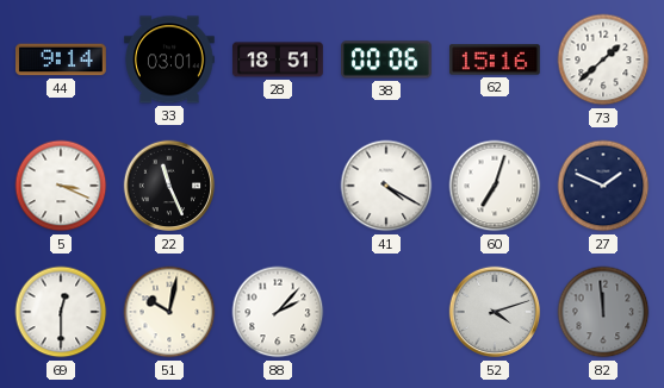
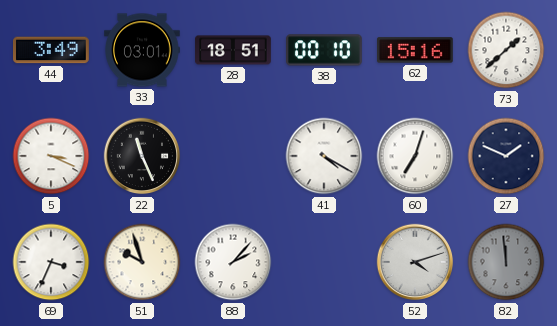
44: 9:14 -> 3:49 (52, 50)
38: 00:06 -> 00:10 (325, 50)
69: 12:30 -> 3:34 (51, 262)
51: 10:02 -> 9:57 (142, 262)
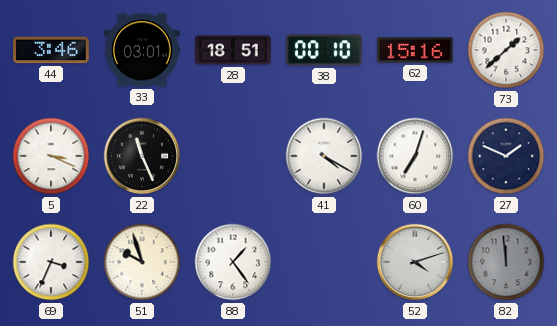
44: 3:49 -> 3:46 (52, 50)
88: 2:07 -> 1:24 (233, 262)
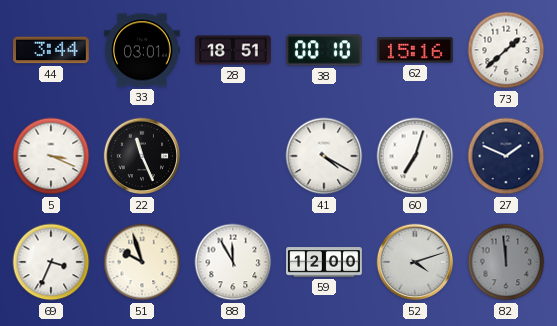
44: 3:46 -> 3:44 (52, 50)
88: 1:24 -> 11:55 (233, 262)
59: none -> 12:00 (324, 262)
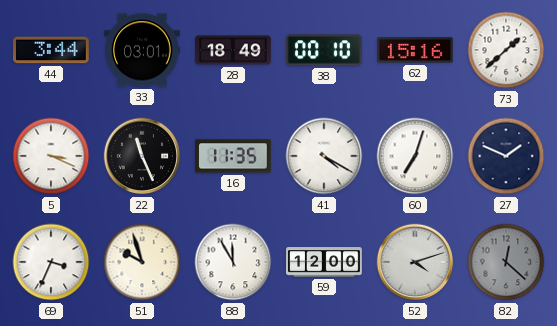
28: 18:51 -> 18:49 (233, 50)
16: none -> 11:35 (233, 156)
82: 11:59 -> 12:22 (506, 262)
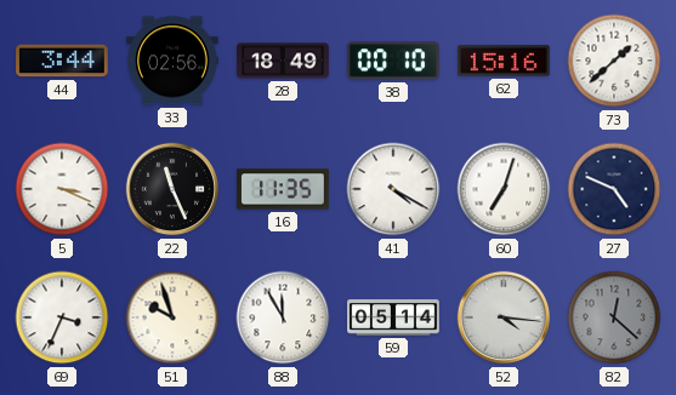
33: 03:01 -> 02:56 (172, 61)
27: 1:49 -> 4:49 (614, 189)
59: 12:00 -> 05:14 (393, 317)
52: 4:12 -> 4:16 (504, 317)
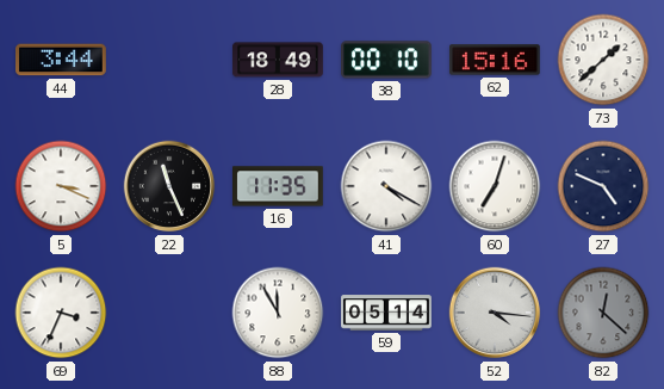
33: 02:56 -> none (172, 61)
51: 9:57 -> none (172, 317)
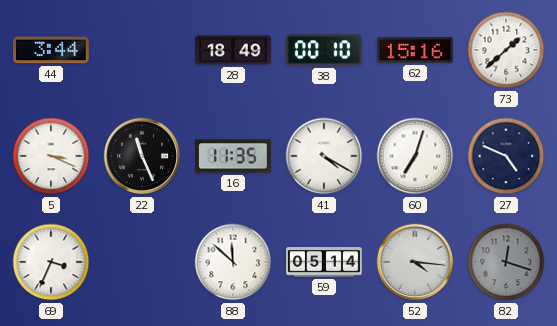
88: 11:55 -> 11:52 (233, 262)
82: 12:22 -> 12:18 (506, 262)
